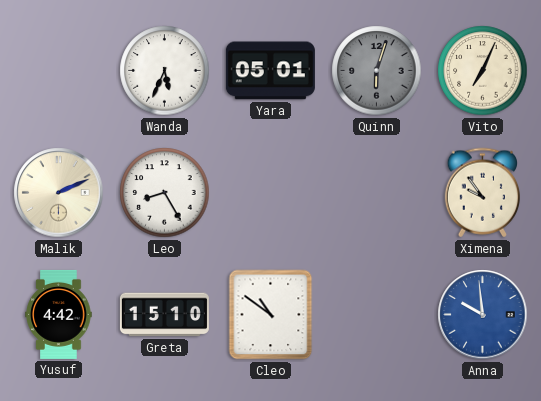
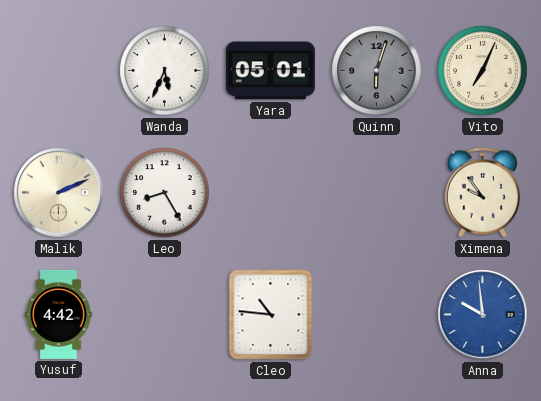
Greta: 15:10 -> none (164, 315)
Cleo: 10:51 -> 10:46 (271, 315)
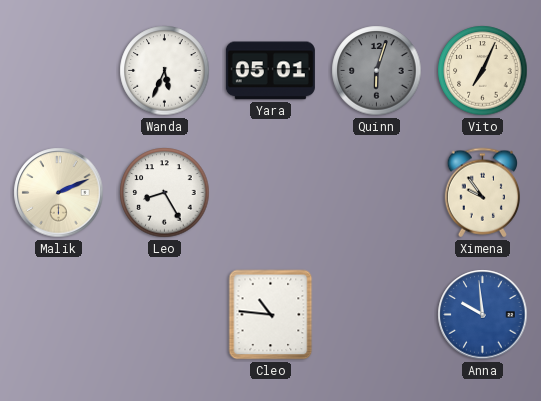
Yusuf: 4:42 -> none (59, 314)
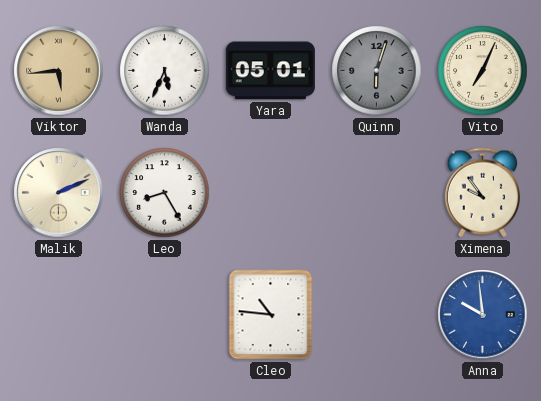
Viktor: none -> 5:44 (59, 71)
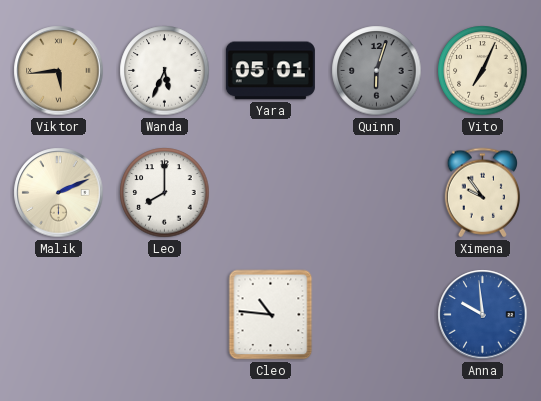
Leo: 8:25 -> 8:00 (165, 193)
